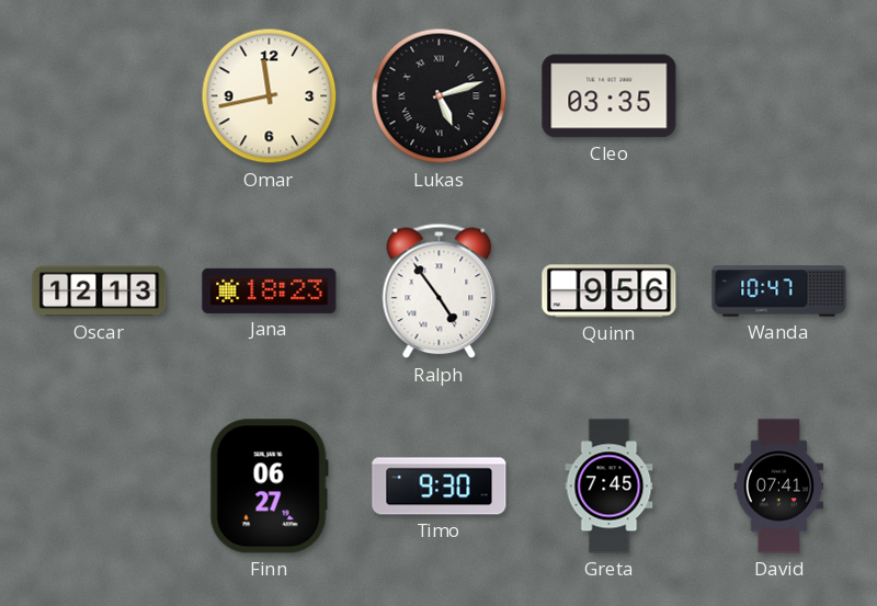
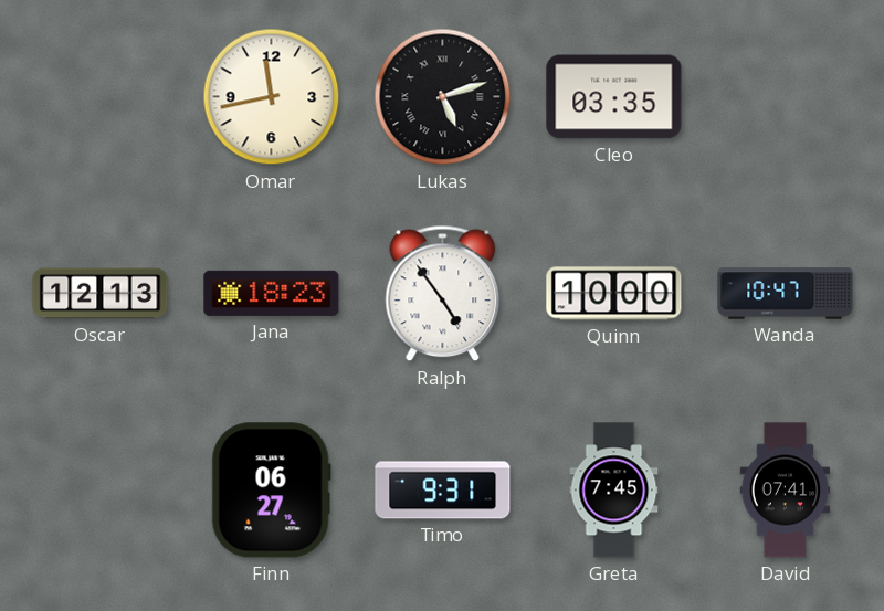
Quinn: 9:56 -> 10:00 (614, 294)
Timo: 9:30 -> 9:31 (443, 491)
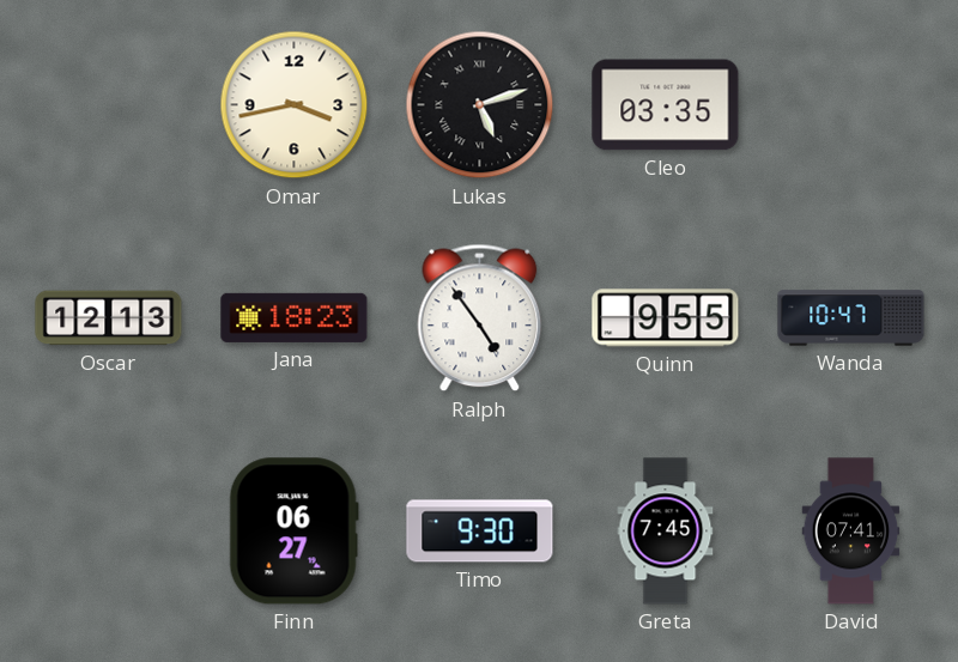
Omar: 11:43 -> 3:43 (295, 105)
Quinn: 10:00 -> 9:55 (666, 318)
Timo: 9:31 -> 9:30 (480, 532)
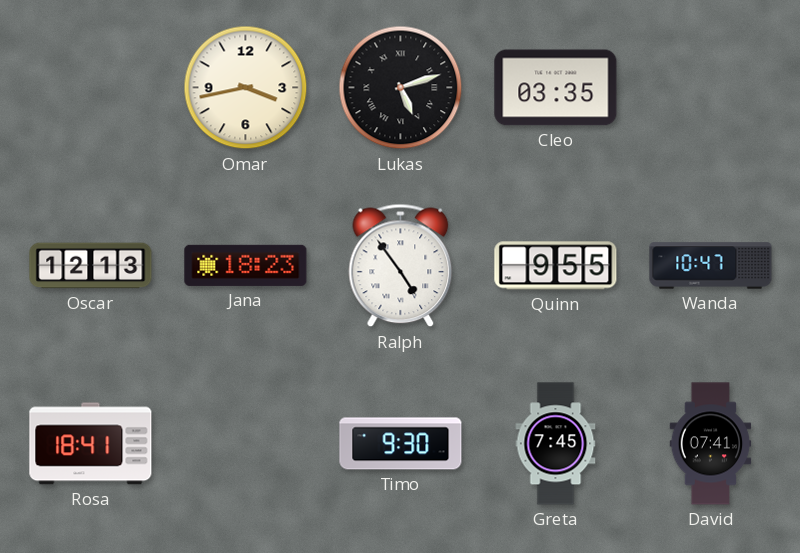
Rosa: none -> 18:41 (91, 444)
Finn: 06:27 -> none (293, 532)
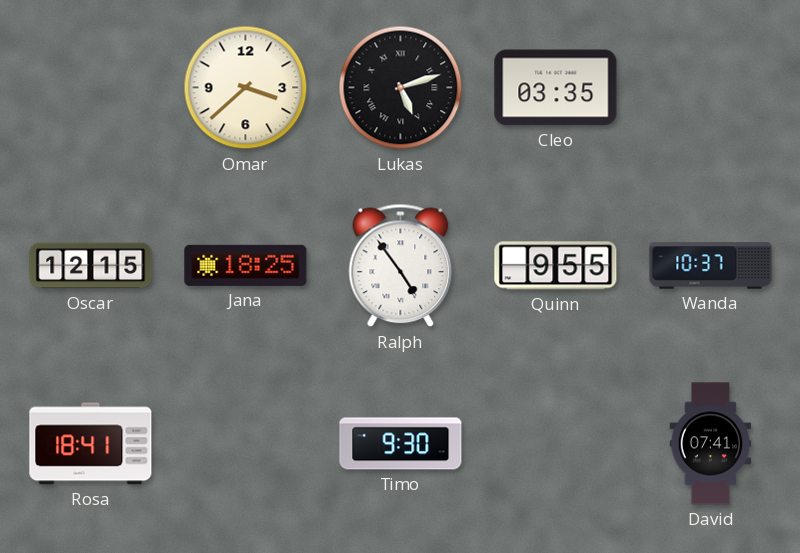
Omar: 3:43 -> 3:38 (246, 88)
Oscar: 12:13 -> 12:15 (91, 266)
Jana: 18:23 -> 18:25 (246, 265)
Wanda: 10:47 -> 10:37 (711, 266)
Greta: 7:45 -> none (556, 444)
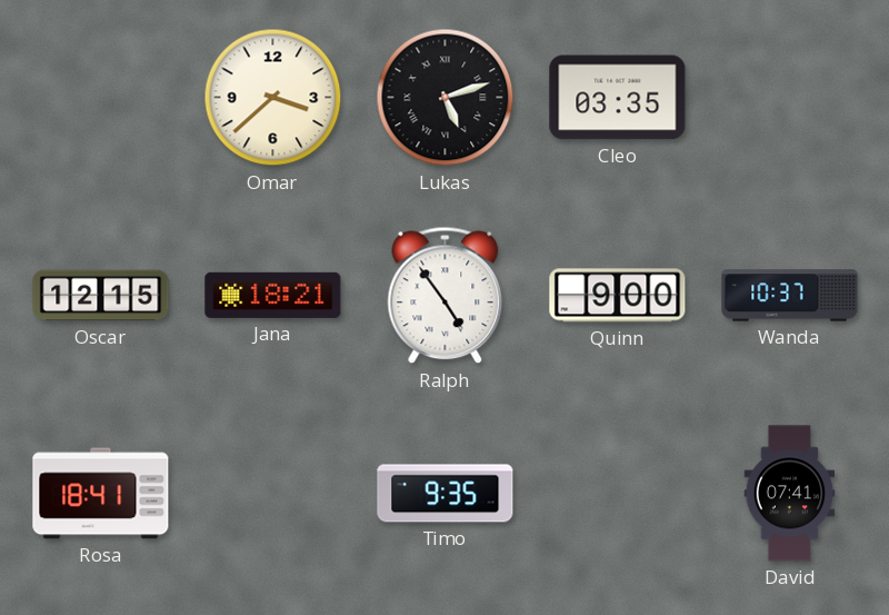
Jana: 18:25 -> 18:21 (273, 295)
Quinn: 9:55 -> 9:00 (618, 296)
Timo: 9:30 -> 9:35 (446, 494)
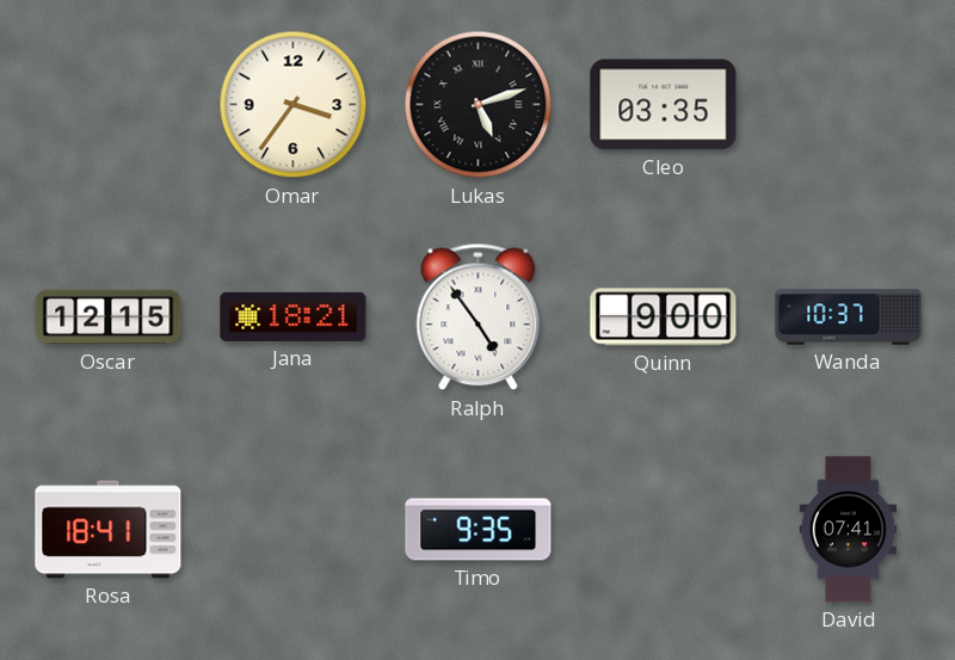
Omar: 3:38 -> 3:36 (294, 105)
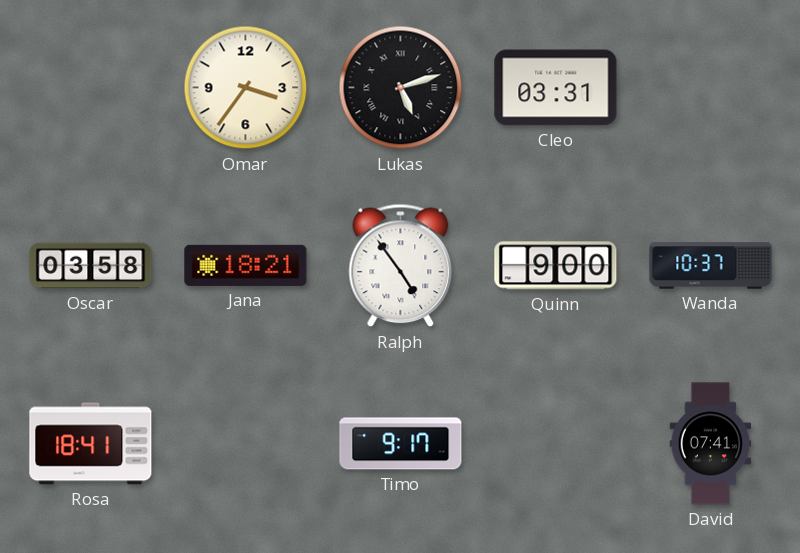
Cleo: 03:35 -> 03:31 (556, 88)
Oscar: 12:15 -> 03:58 (91, 266)
Timo: 9:35 -> 9:17 (401, 444)
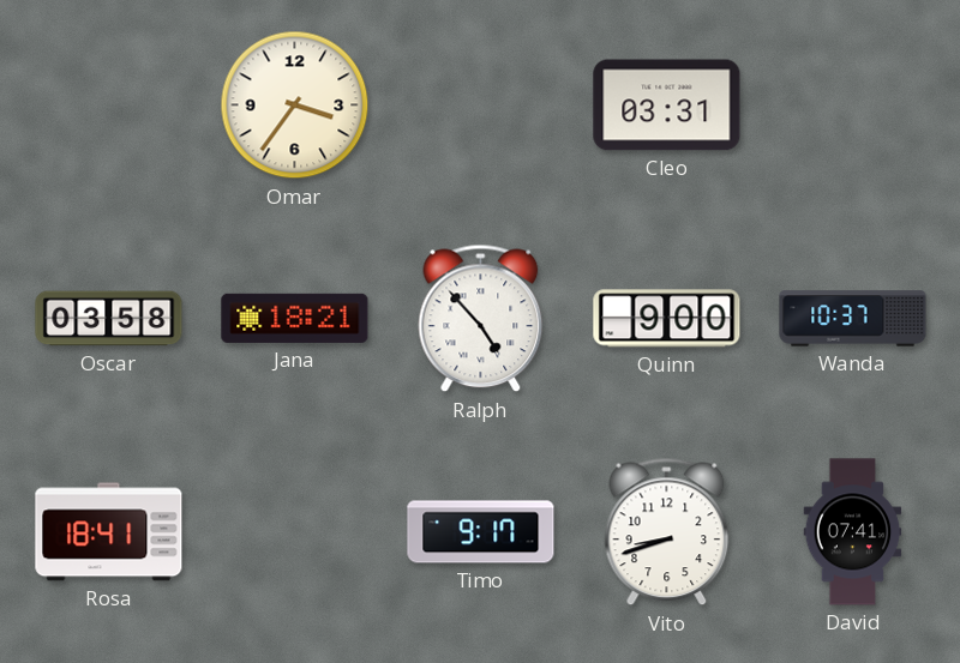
Lukas: 5:12 -> none (401, 88)
Ralph: 4:54 -> 4:53 (481, 319)
Vito: none -> 8:42 (667, 532)
